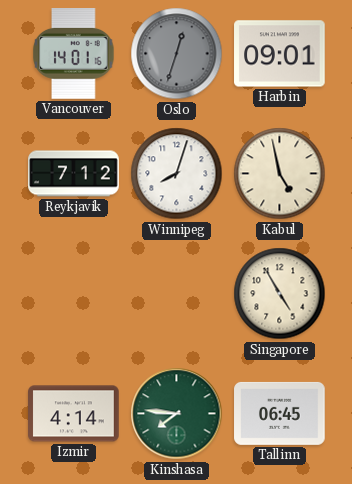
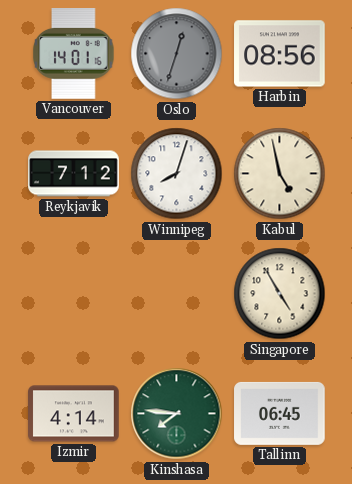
Harbin: 09:01 -> 08:56 (280, 54)
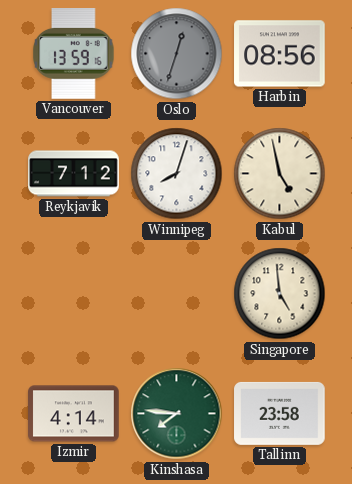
Vancouver: 14:01 -> 13:59 (74, 54)
Singapore: 4:55 -> 4:59 (280, 294)
Tallinn: 06:45 -> 23:58 (280, 413)
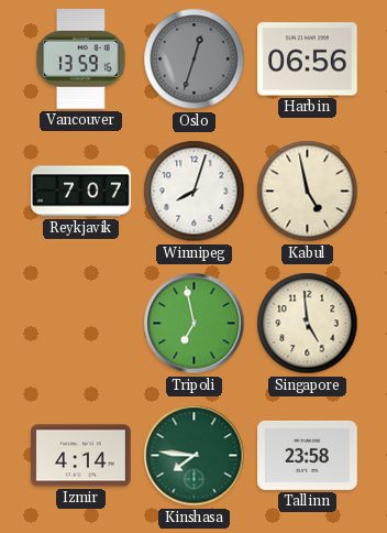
Harbin: 08:56 -> 06:56 (308, 59)
Reykjavik: 7:12 -> 7:07 (81, 192)
Tripoli: none -> 6:58 (195, 324)
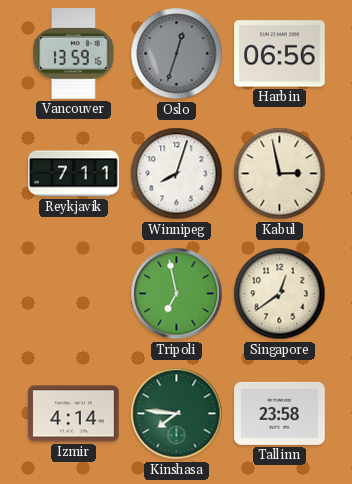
Reykjavik: 7:07 -> 7:11 (74, 174)
Kabul: 4:58 -> 2:58 (280, 174)
Singapore: 4:59 -> 12:39 (280, 294)
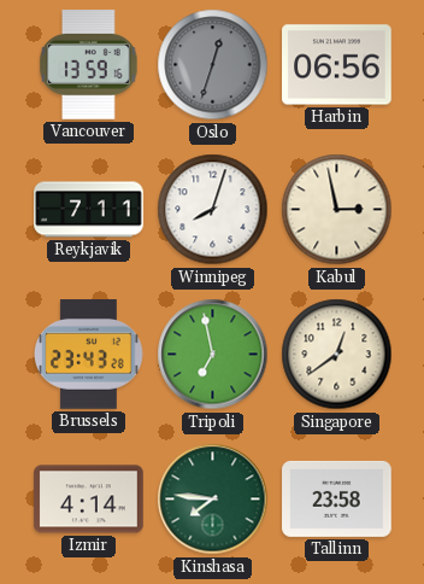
Brussels: none -> 23:43 (89, 355)
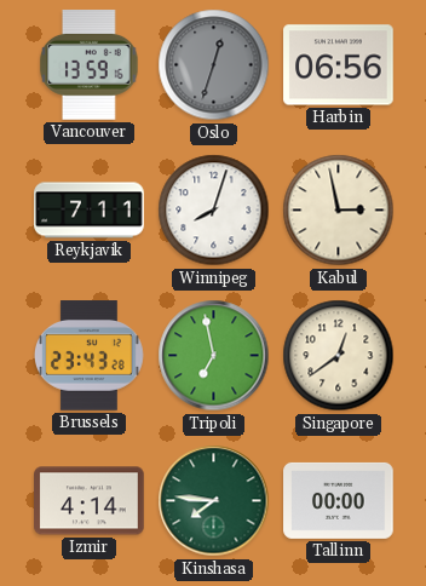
Tallinn: 23:58 -> 00:00 (339, 500)
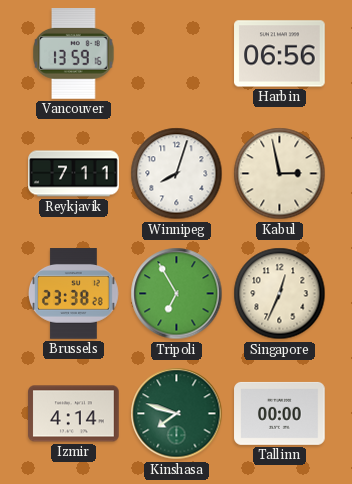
Oslo: 12:33 -> none (214, 65)
Brussels: 23:43 -> 23:38 (74, 294)
Tripoli: 6:58 -> 6:55 (177, 294)
Singapore: 12:39 -> 12:34 (280, 294)
Kinshasa: 7:46 -> 7:48 (177, 414)
